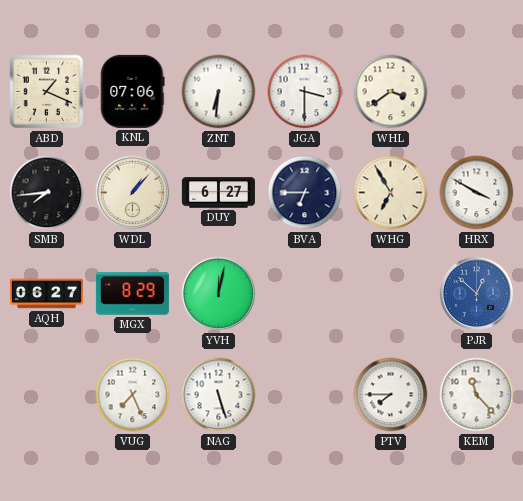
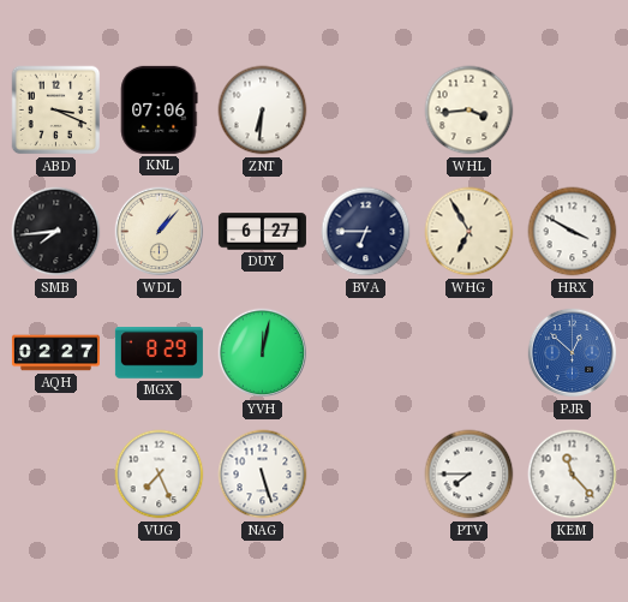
ABD: 1:19 -> 3:19 (56, 111)
JGA: 3:30 -> none (305, 92)
WHL: 3:39 -> 3:44 (469, 111)
AQH: 06:27 -> 02:27 (55, 353)
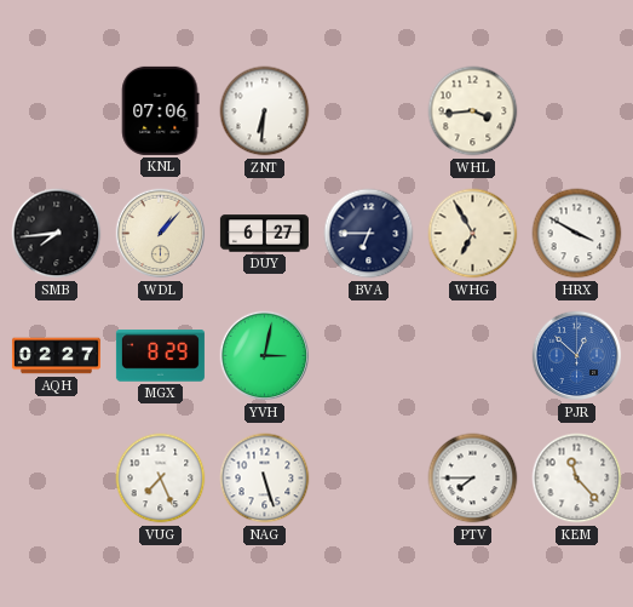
ABD: 3:19 -> none (56, 111)
YVH: 12:02 -> 3:02 (265, 356)
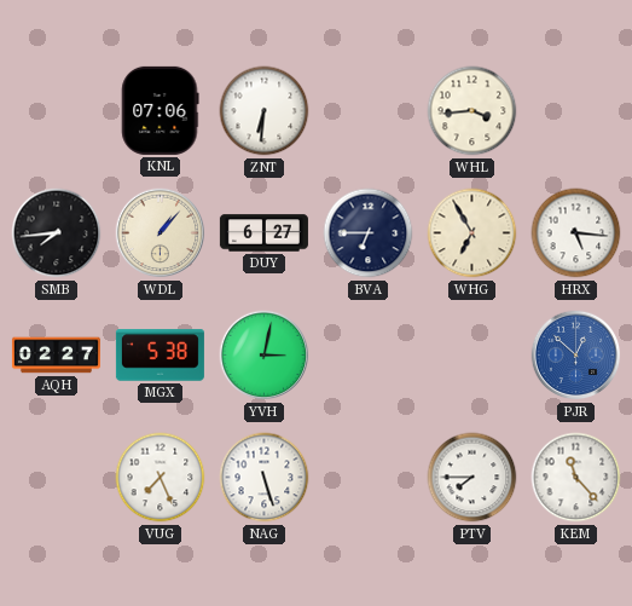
HRX: 3:50 -> 5:16 (576, 233)
MGX: 8:29 -> 5:38 (160, 356)
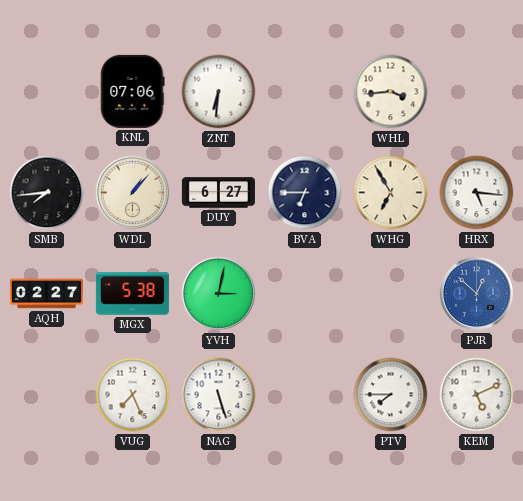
KEM: 11:23 -> 5:11 (477, 395)
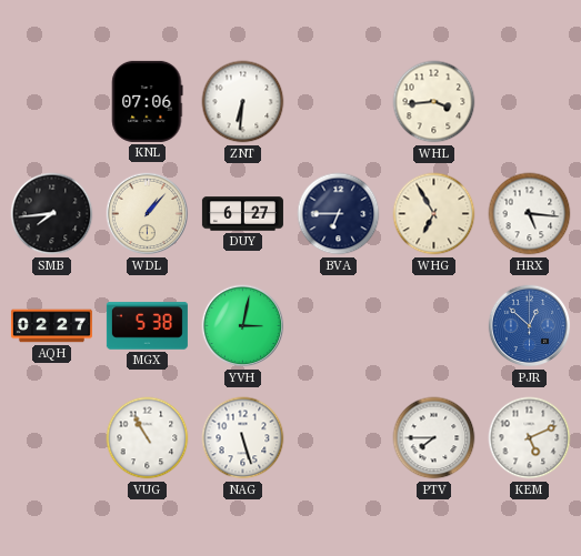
VUG: 7:26 -> 10:55 (148, 438)
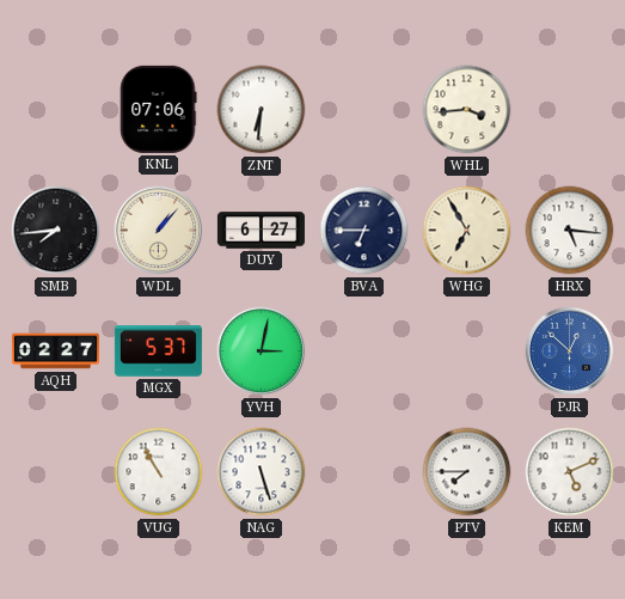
MGX: 5:38 -> 5:37 (158, 352)
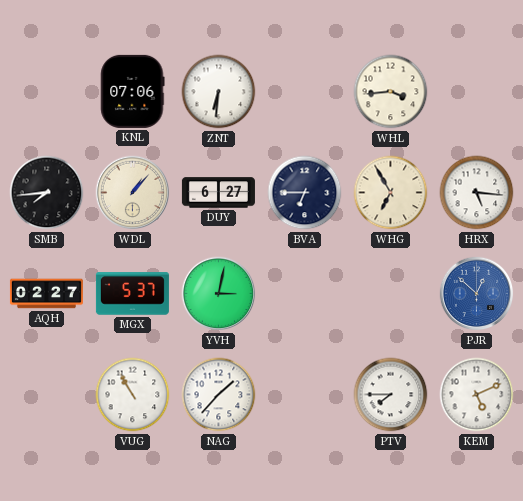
NAG: 5:27 -> 1:37 (219, 395)
